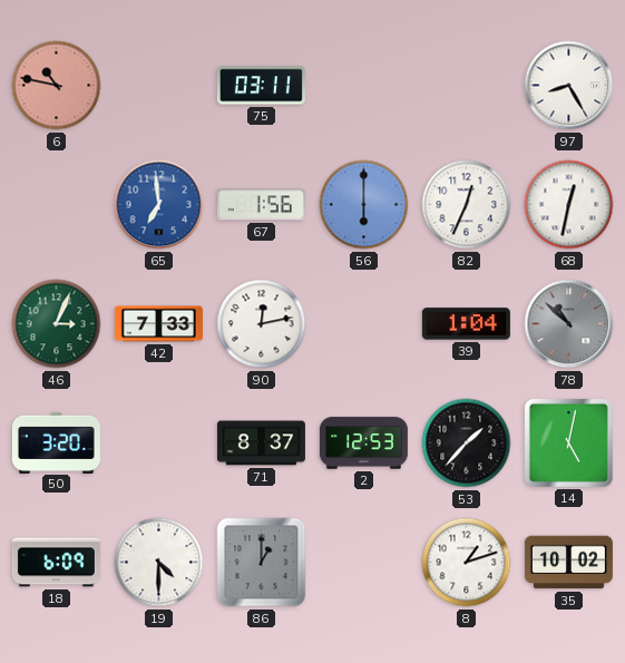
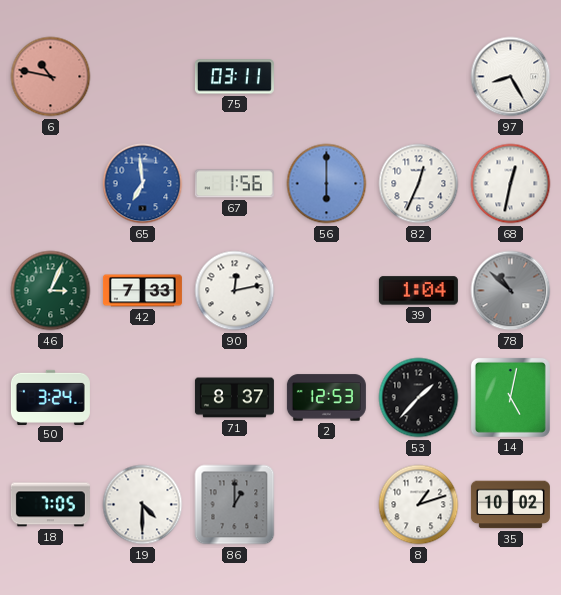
50: 3:20 -> 3:24 (50, 397)
18: 6:09 -> 7:05 (50, 505)
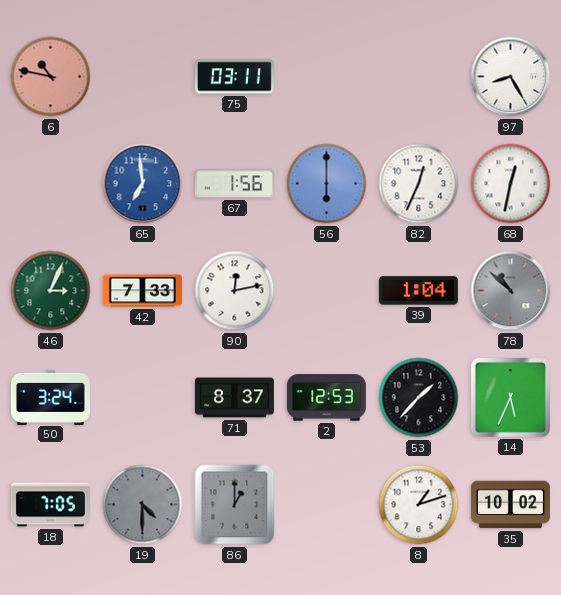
14: 5:02 -> 5:34 (510, 397)
19 dial: white -> grey (143, 505)
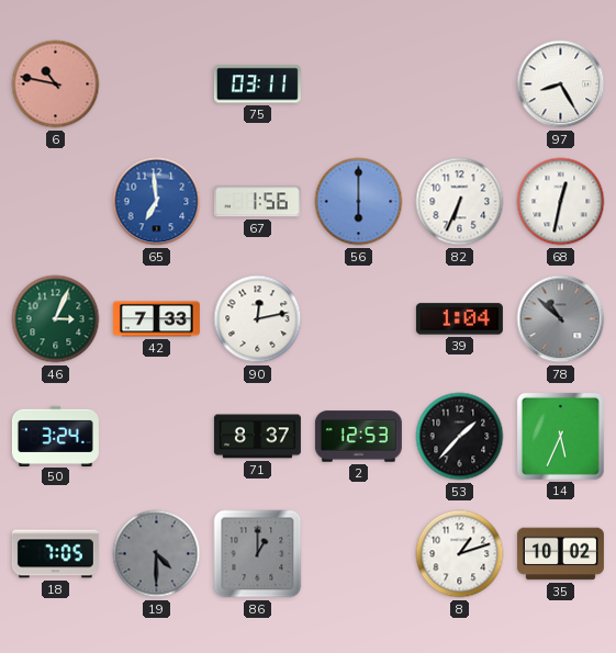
82: 12:34 -> 6:34 (460, 202)
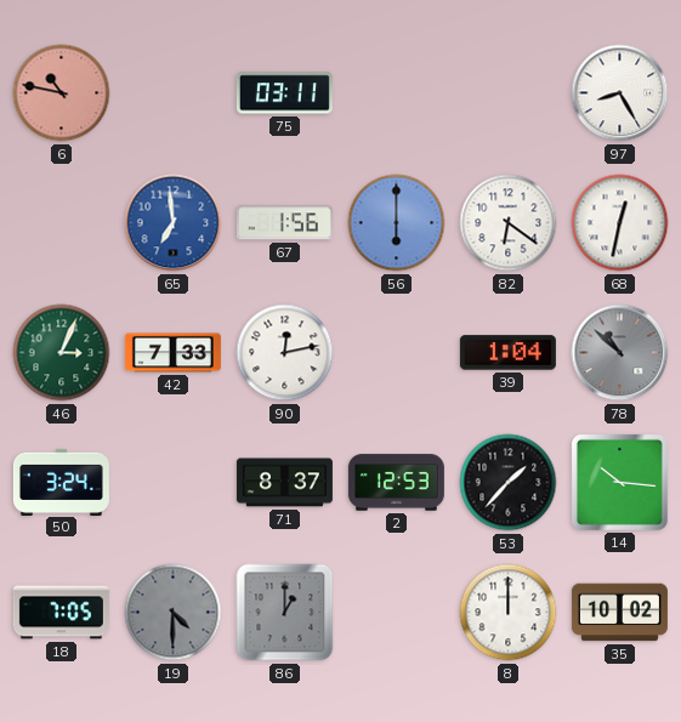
82: 6:34 -> 6:21 (509, 223)
14: 5:34 -> 10:16 (619, 482)
8: 1:12 -> 12:00 (509, 613)
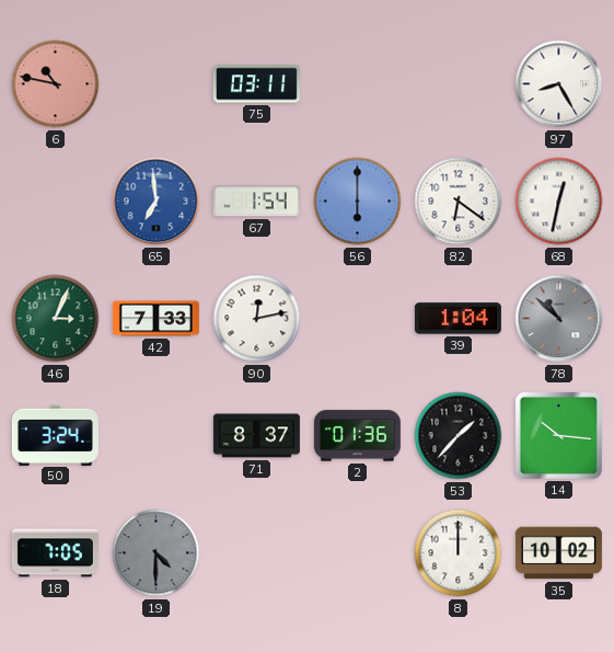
67: 1:56 -> 1:54 (256, 202)
2: 12:53 -> 01:36 (357, 436)
86: 1:00 -> none (285, 613)
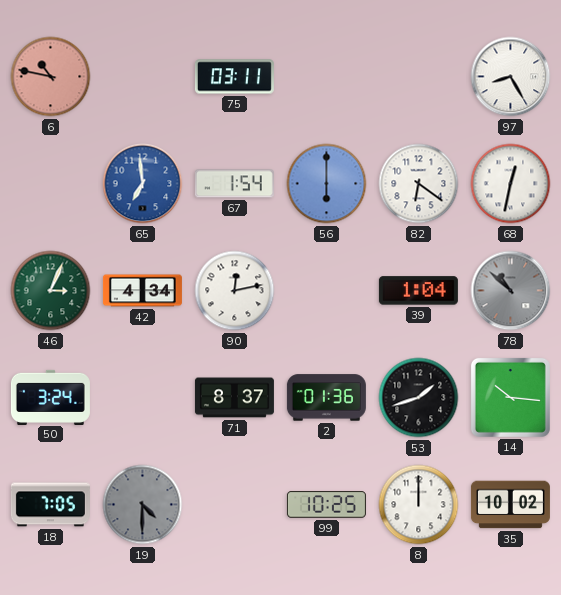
42: 7:33 -> 4:34 (142, 291)
53: 1:37 -> 1:42 (419, 398)
99: none -> 10:25 (326, 505)
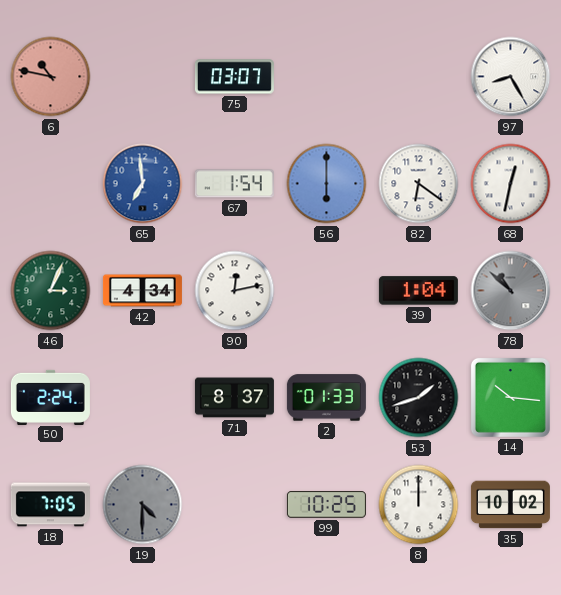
75: 03:11 -> 03:07 (234, 77)
50: 3:24 -> 2:24 (50, 397)
2: 01:36 -> 01:33 (326, 398)
